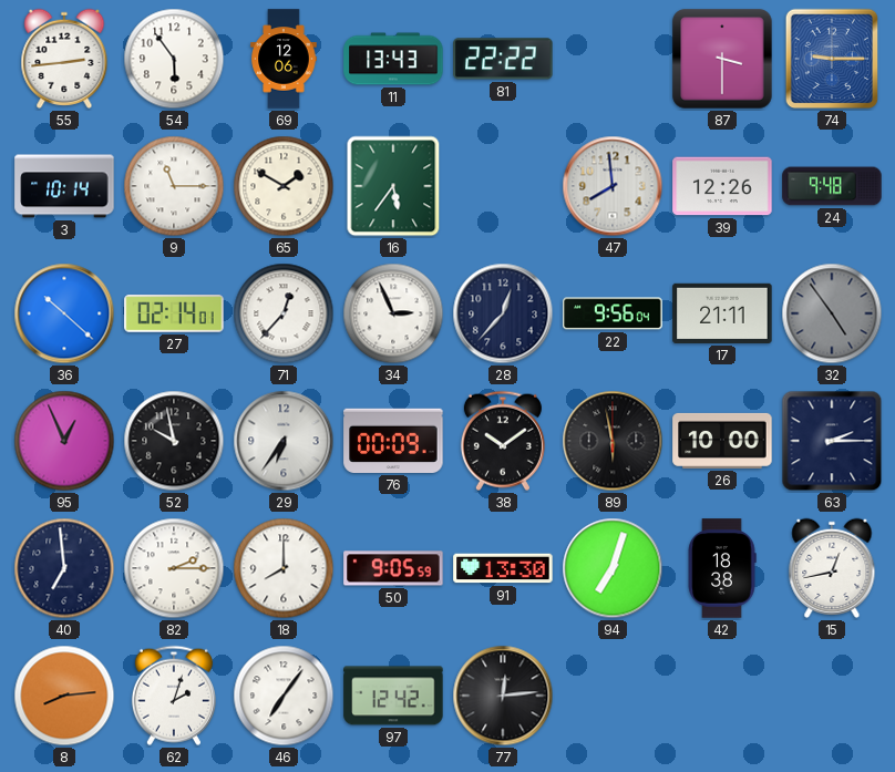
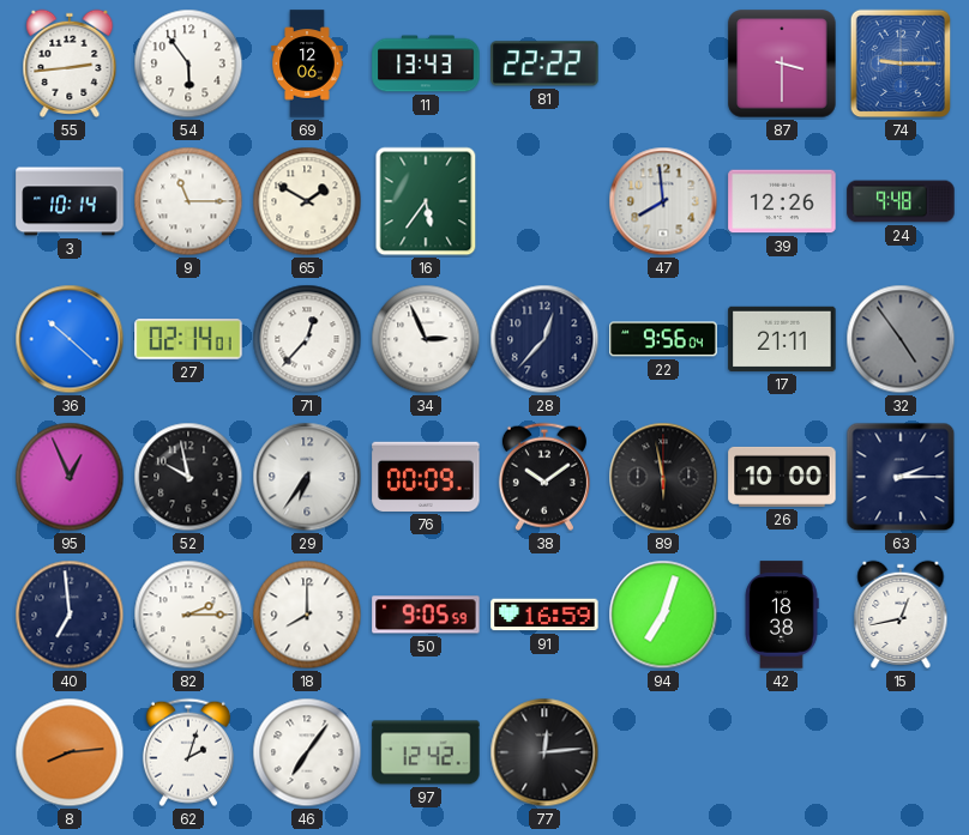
91: 13:30 -> 16:59 (544, 615)
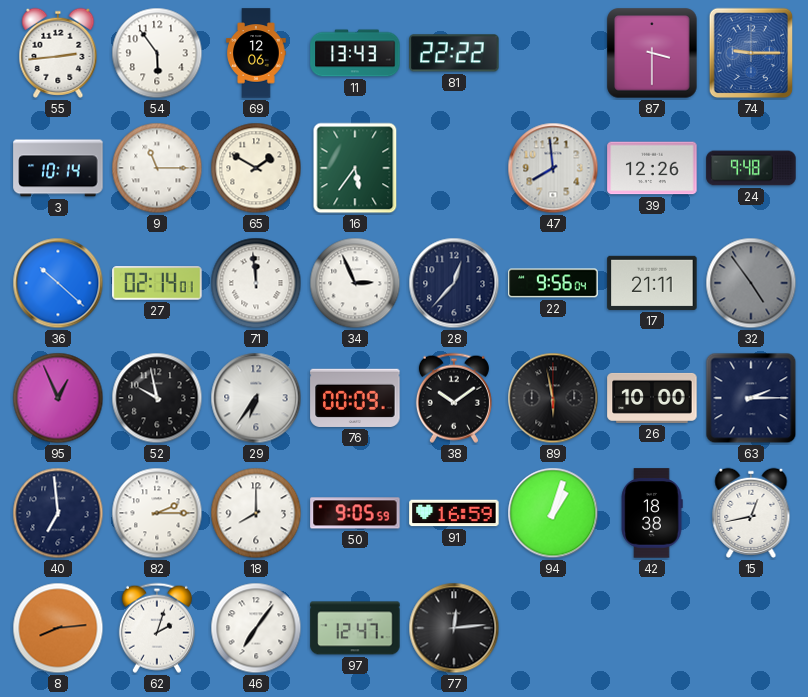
71: 12:37 -> 11:59 (256, 283)
94: 7:03 -> 1:03 (553, 513)
97: 12:42 -> 12:47 (355, 628)
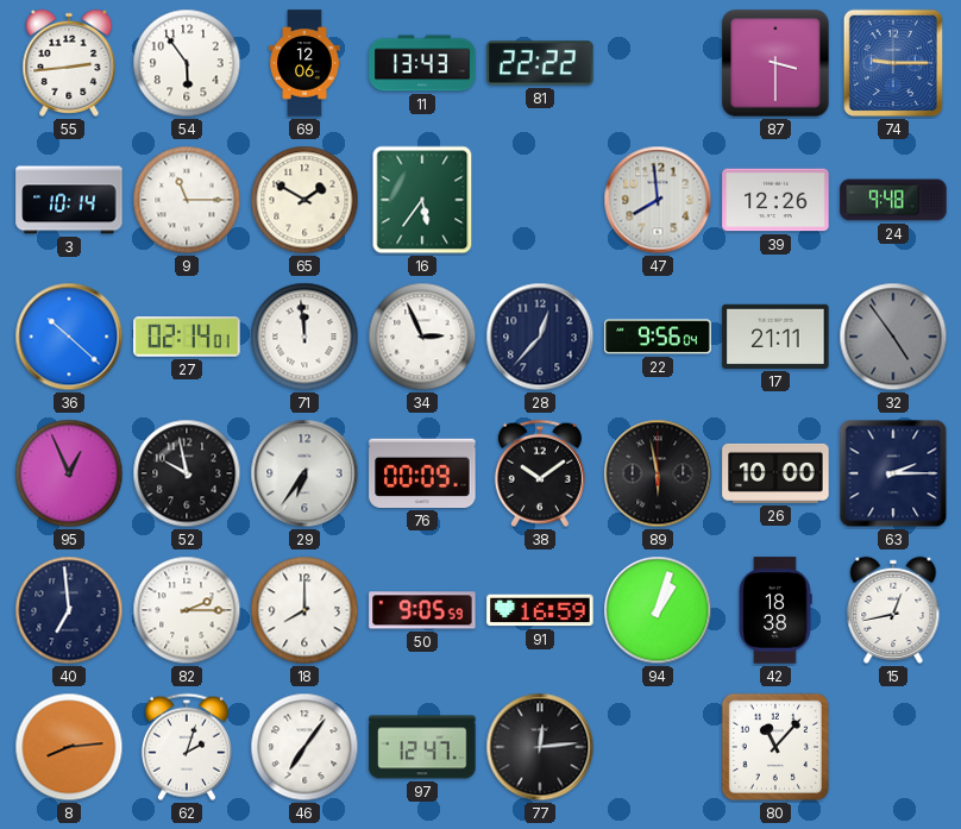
80: none -> 11:07 (775, 747)
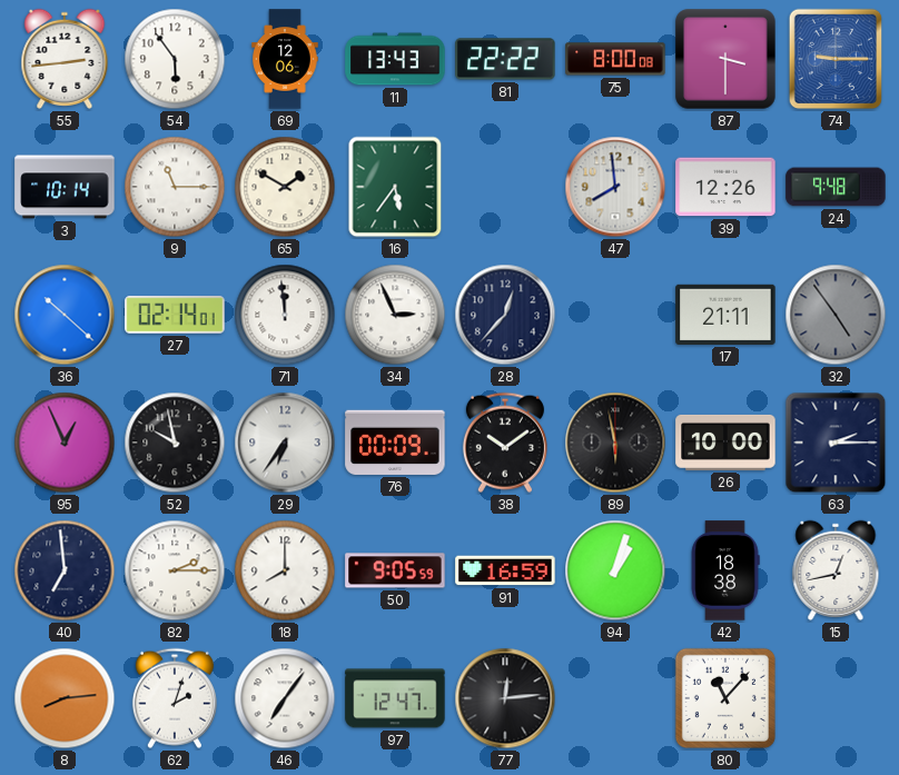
75: none -> 8:00 (615, 59)
22: 9:56 -> none (658, 337)
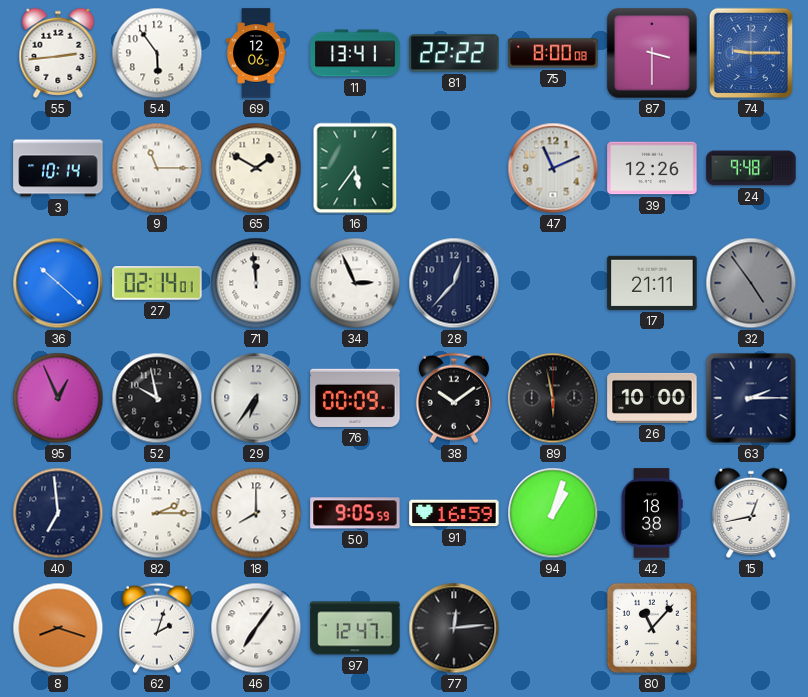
11: 13:43 -> 13:41 (355, 53)
47: 7:59 -> 11:11 (553, 168)
8: 8:14 -> 8:18 (58, 628)
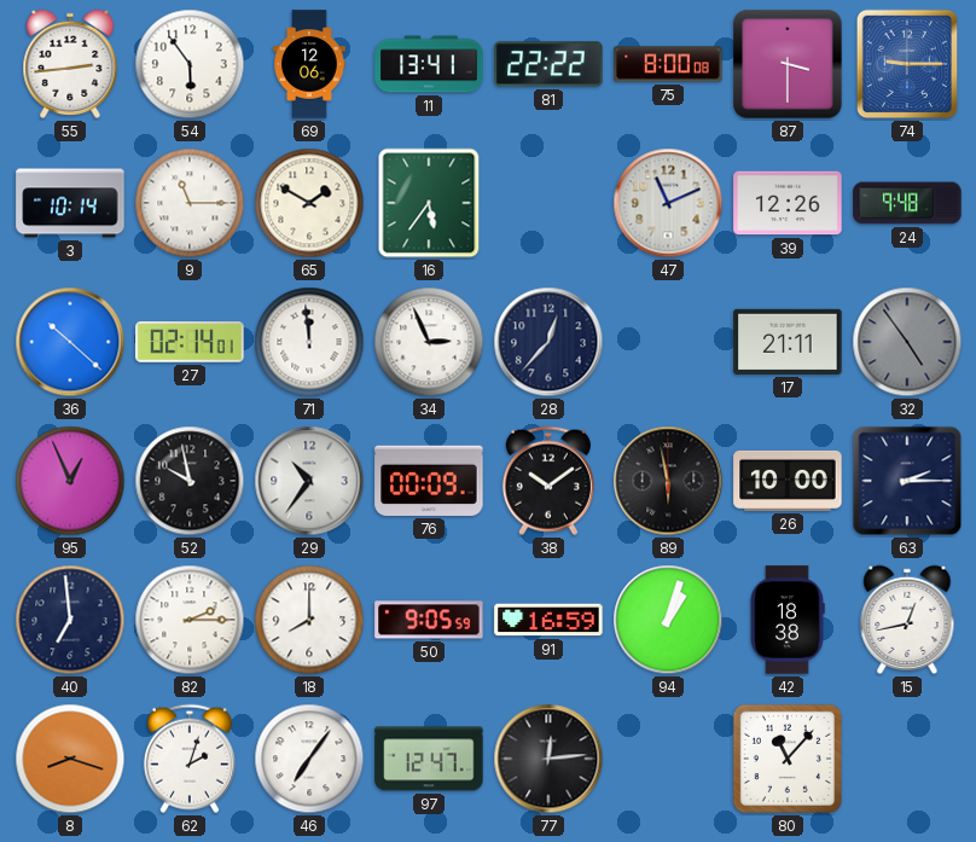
29: 6:36 -> 10:36 (309, 481)
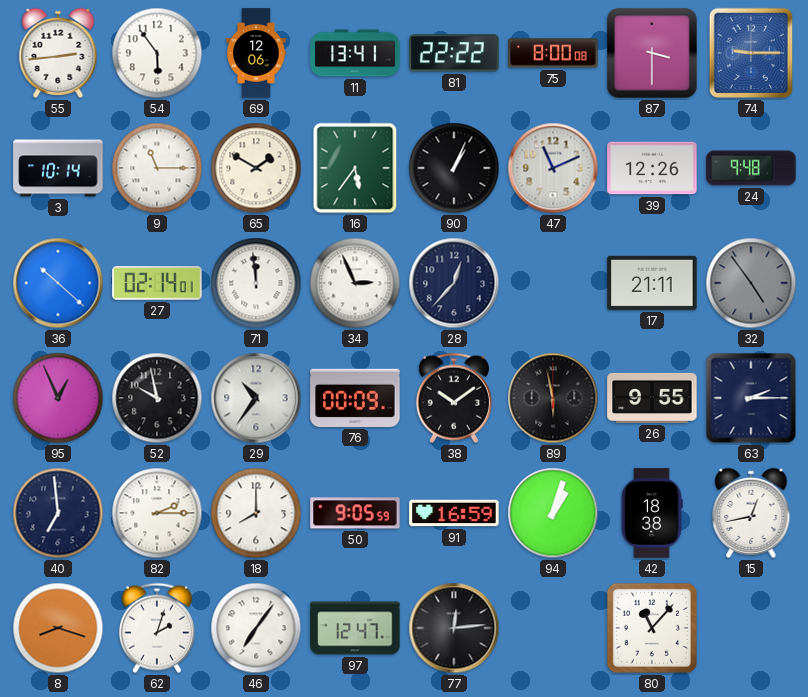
90: none -> 1:04 (454, 168)
26: 10:00 -> 9:55 (652, 398)
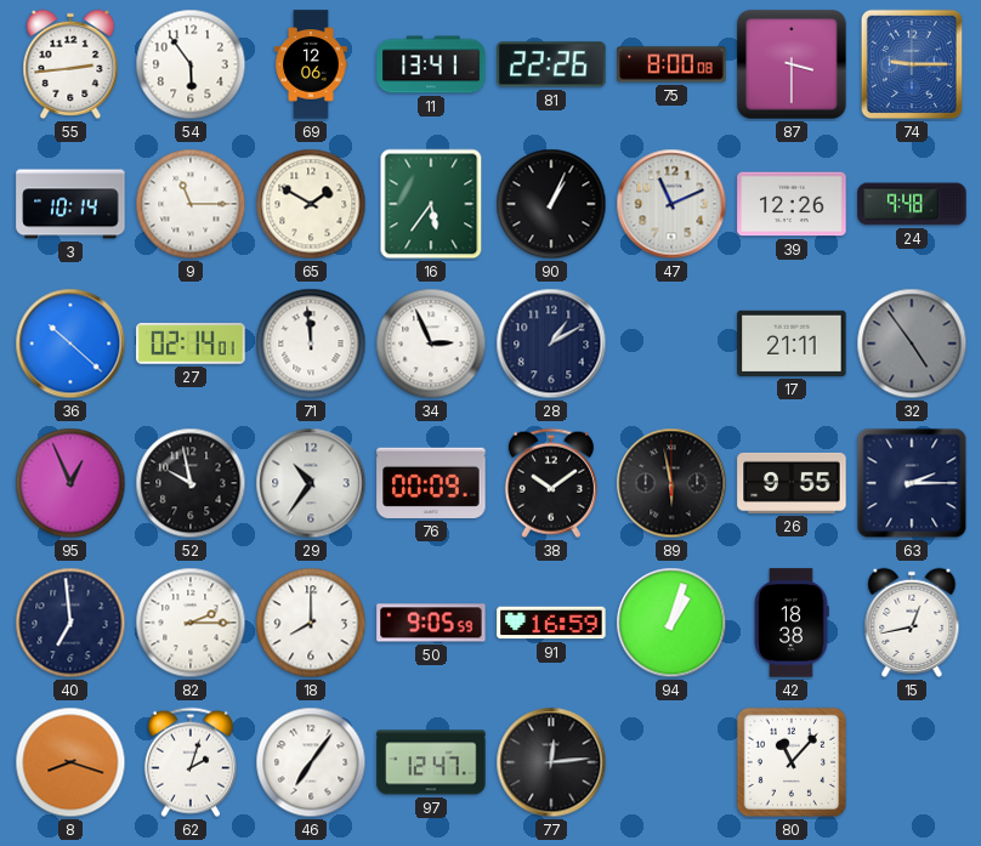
81: 22:22 -> 22:26 (551, 64)
28: 12:37 -> 1:10 (551, 343)
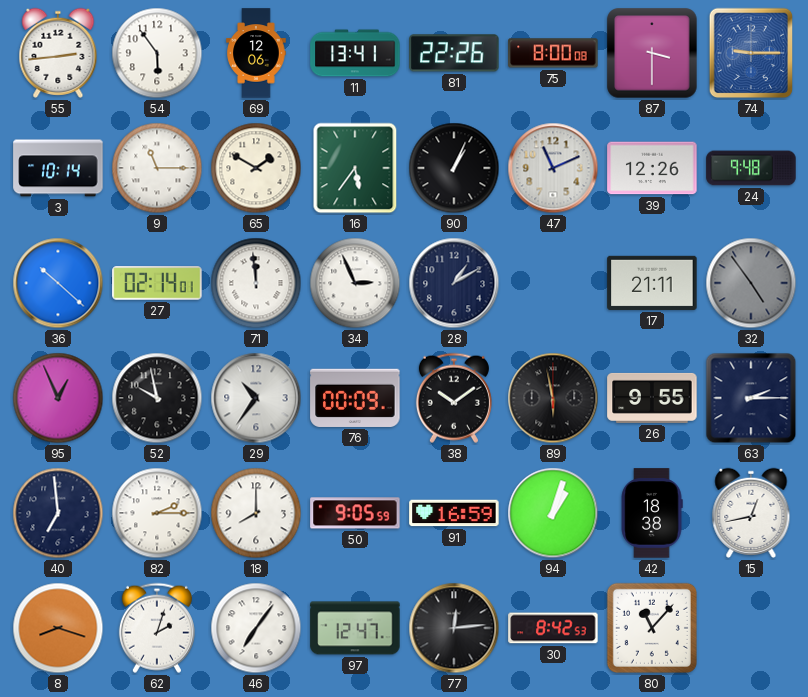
30: none -> 8:42 (553, 628)
